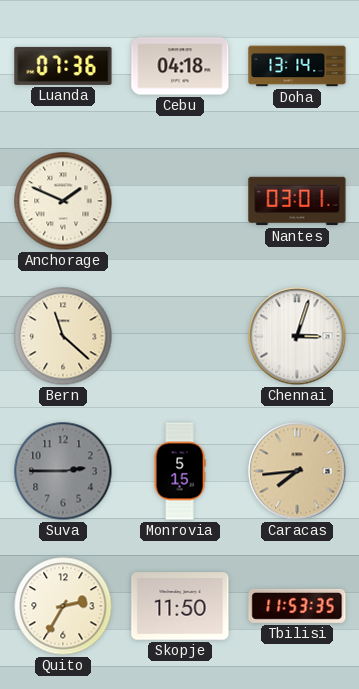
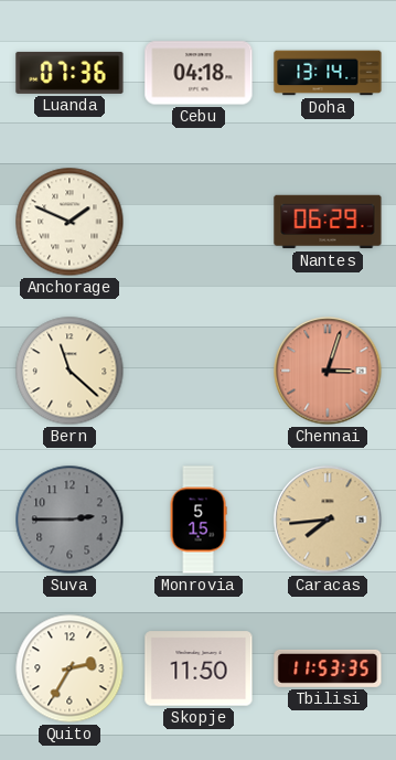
Nantes: 03:01 -> 06:29 (328, 222)
Chennai dial: white -> salmon (328, 371)
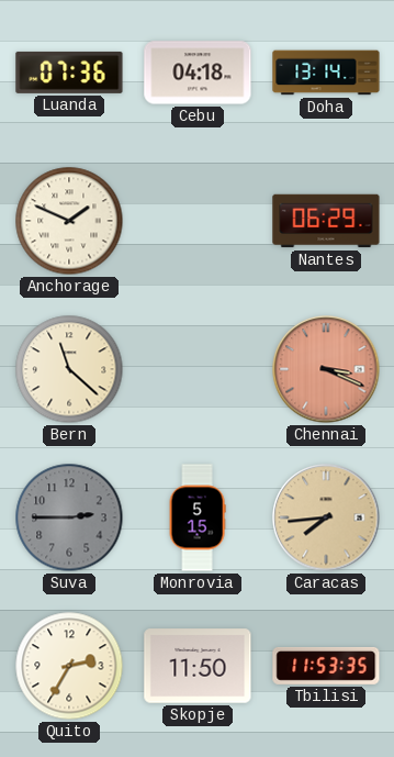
Chennai: 3:03 -> 3:19 (326, 369)
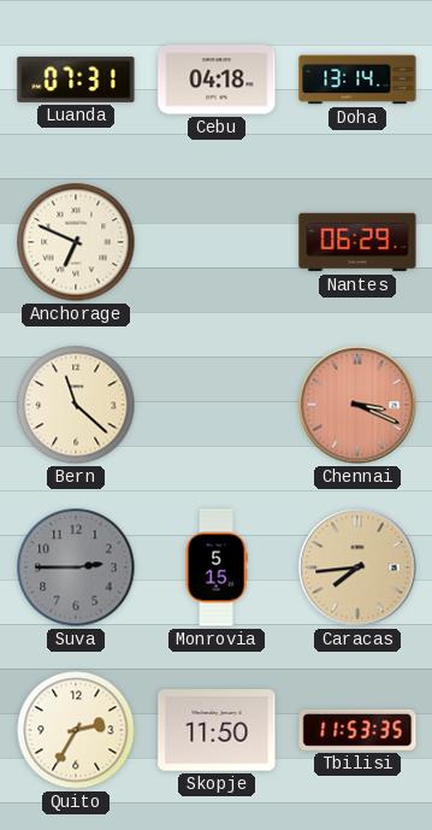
Luanda: 07:36 -> 07:31 (76, 80)
Anchorage: 1:49 -> 6:49 (76, 242)
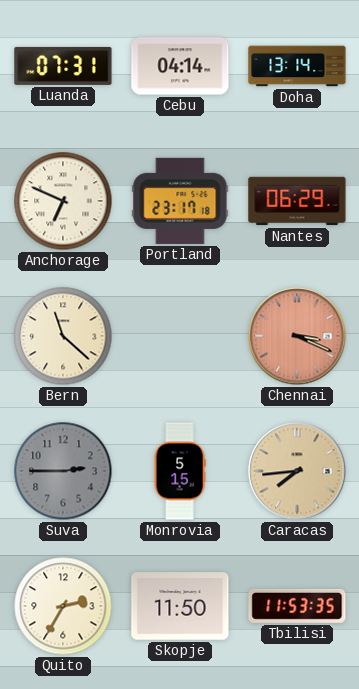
Cebu: 04:18 -> 04:14 (180, 66)
Portland: none -> 23:17 (180, 201)
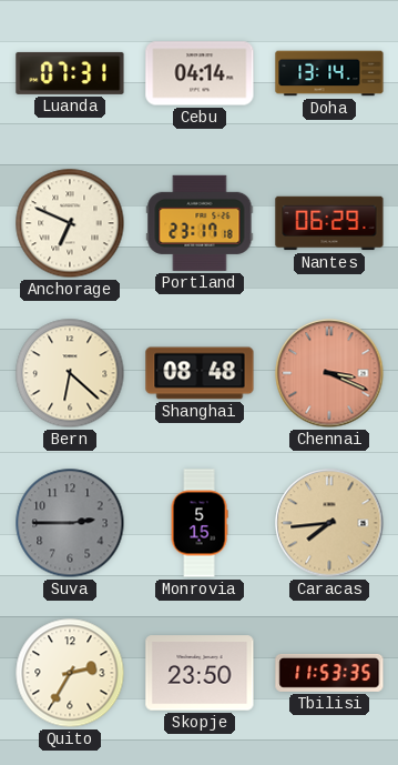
Bern: 11:22 -> 6:22 (70, 373)
Shanghai: none -> 08:48 (200, 373)
Skopje: 11:50 -> 23:50 (200, 673)
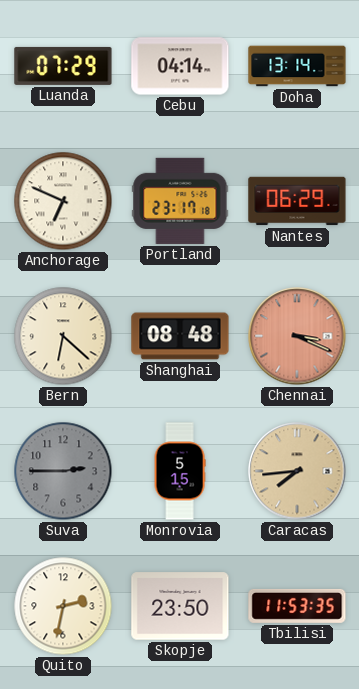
Luanda: 07:31 -> 07:29 (63, 66)
Quito: 2:35 -> 2:32 (63, 606)
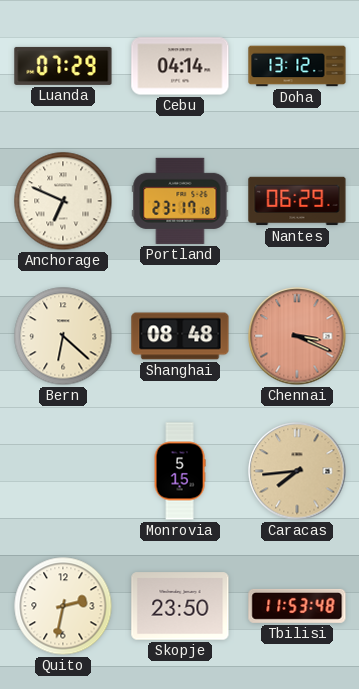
Doha: 13:14 -> 13:12 (297, 66)
Suva: 2:45 -> none (63, 471)
Tbilisi: 11:53:35 -> 11:53:48 (297, 606)
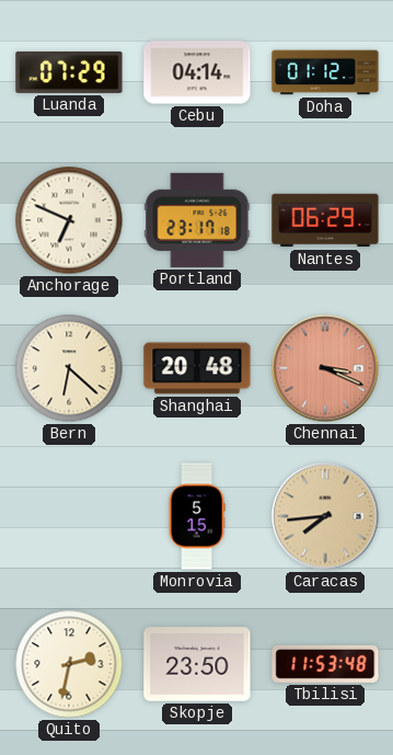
Doha: 13:12 -> 01:12 (325, 72)
Shanghai: 08:48 -> 20:48 (197, 368)
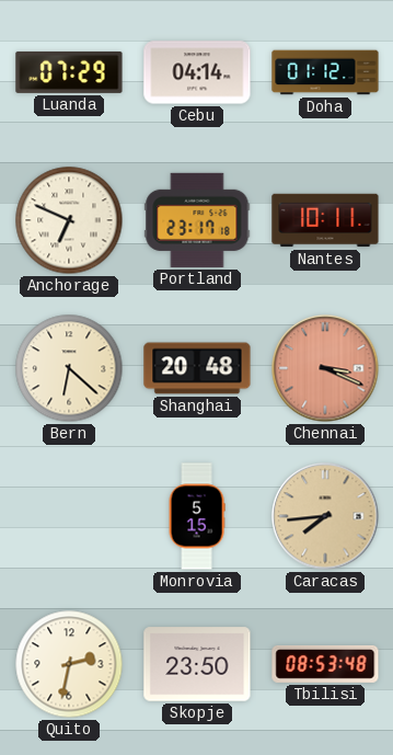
Nantes: 06:29 -> 10:11 (325, 220)
Tbilisi: 11:53 -> 08:53 (325, 664)
